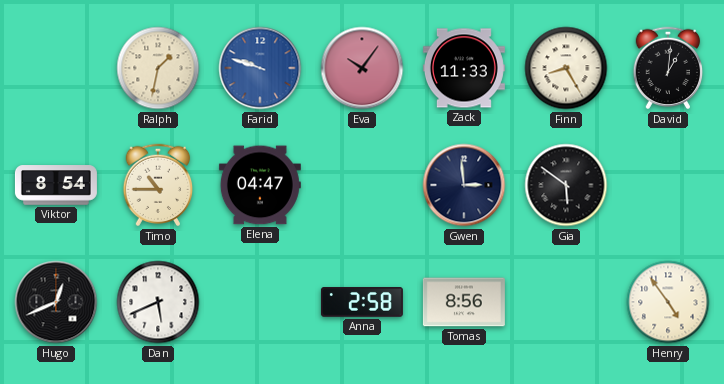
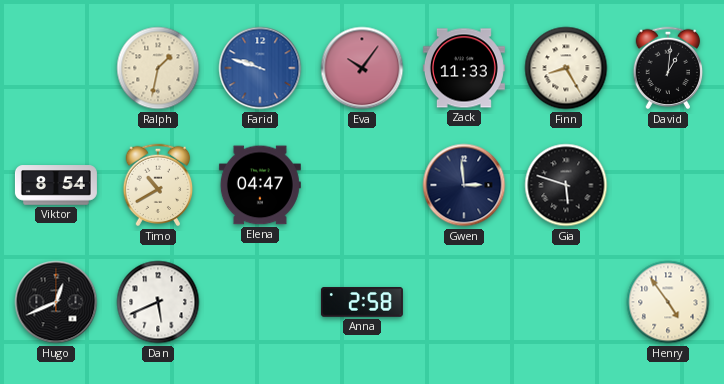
Timo: 10:45 -> 10:40 (158, 185)
Gia: 5:51 -> 5:48 (566, 185)
Tomas: 8:56 -> none (464, 302)
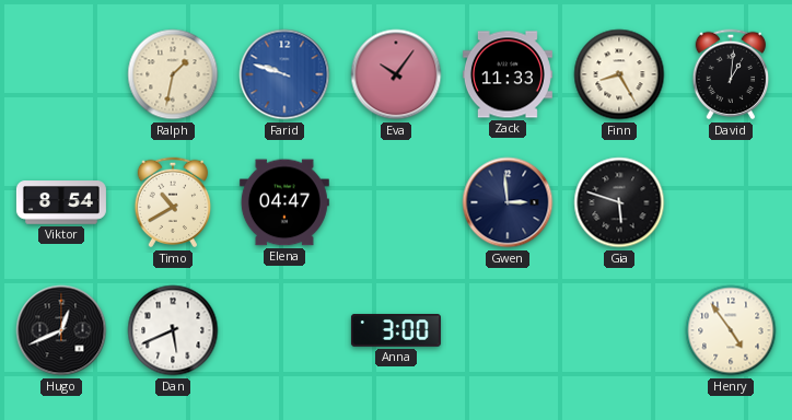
Anna: 2:58 -> 3:00 (396, 330)
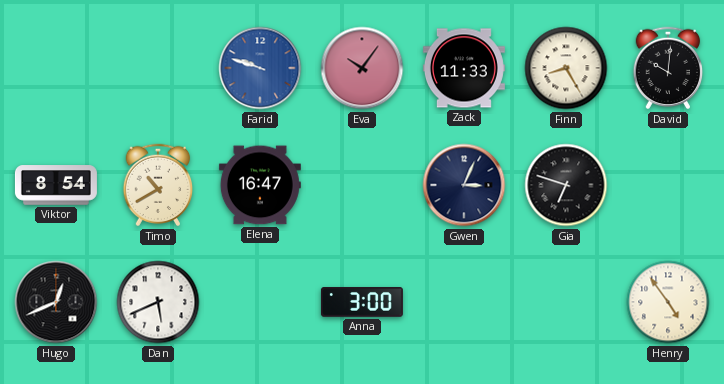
Ralph: 1:32 -> none (173, 74)
David: 1:01 -> 10:01 (668, 68)
Elena: 04:47 -> 16:47 (260, 185)
Gwen: 2:59 -> 3:04 (464, 185)
Gia: 5:48 -> 6:48 (566, 185)
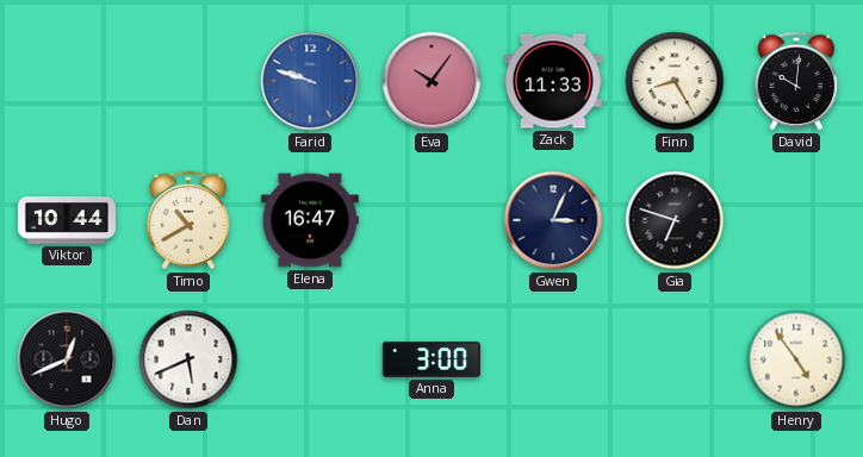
Viktor: 8:54 -> 10:44 (67, 220)
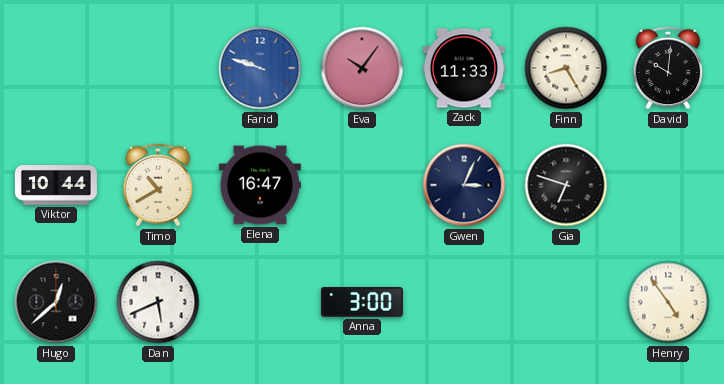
Hugo: 12:41 -> 12:38 (56, 302)
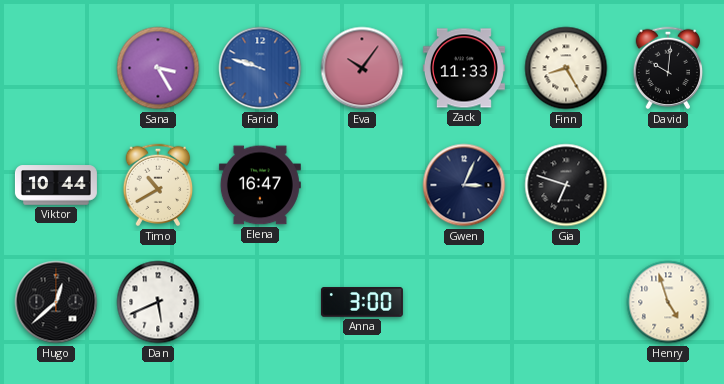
Sana: none -> 3:25 (158, 68)
Henry: 4:54 -> 4:57 (668, 302)
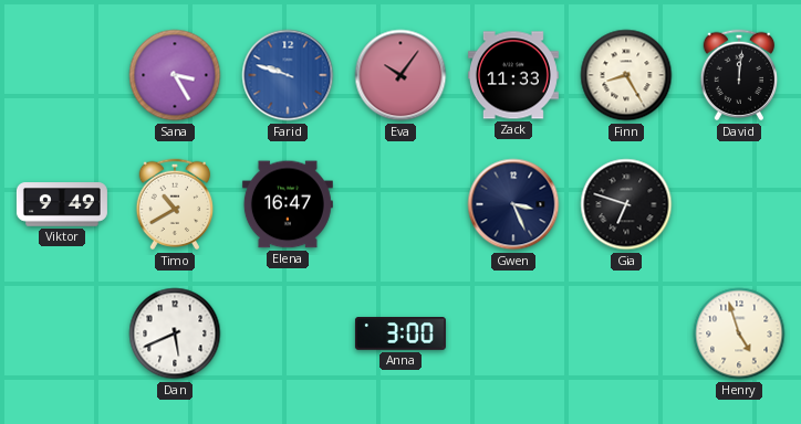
David: 10:01 -> 12:01 (739, 75)
Viktor: 10:44 -> 9:49 (62, 204)
Gwen: 3:04 -> 3:26 (513, 204)
Hugo: 12:38 -> none (56, 302)
